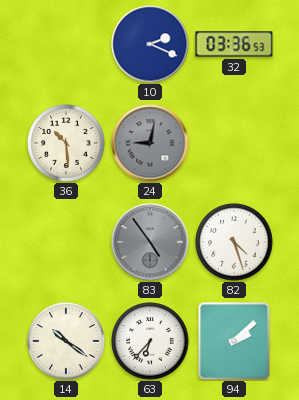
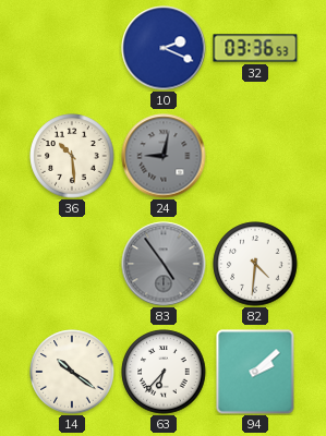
82: 4:27 -> 4:31 (255, 264)
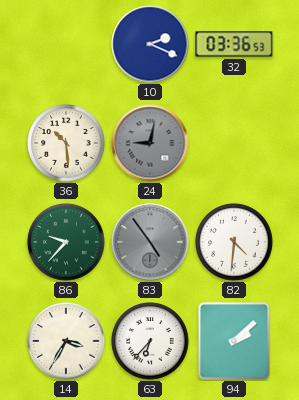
86: none -> 9:37 (66, 242)
14: 10:21 -> 3:35 (66, 341)
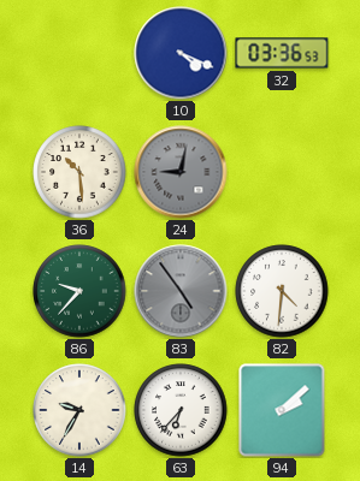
10: 2:19 -> 4:19 (181, 53)
14: 3:35 -> 9:35 (79, 410)
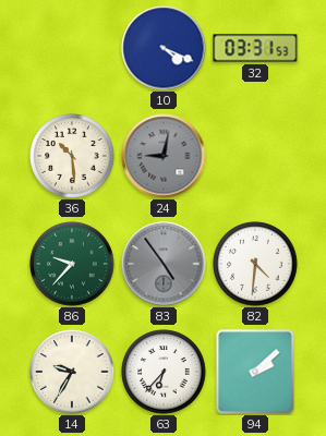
32: 03:36 -> 03:31 (255, 48)
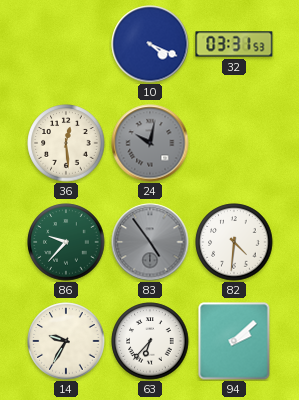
36: 10:29 -> 12:29 (66, 143)
24: 9:02 -> 10:02 (150, 143)
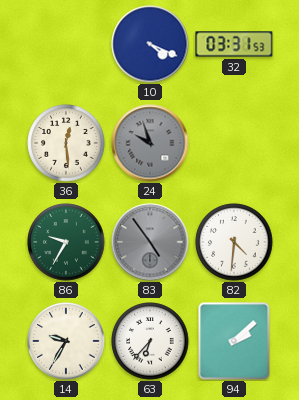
24: 10:02 -> 9:57 (150, 143)
86: 9:37 -> 9:35 (66, 242)
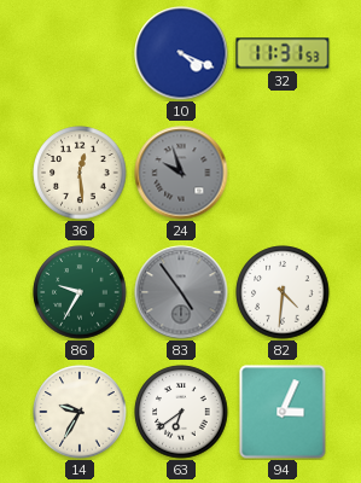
32: 03:31 -> 11:31 (283, 53)
63: 6:37 -> 6:39 (181, 412)
94: 2:08 -> 3:04 (283, 412)
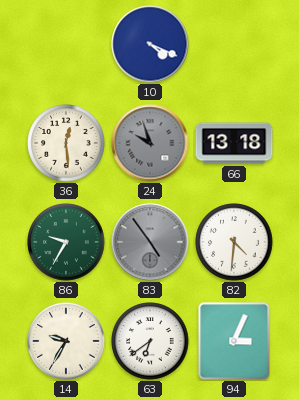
32: 11:31 -> none (283, 53)
66: none -> 13:18 (234, 143)
